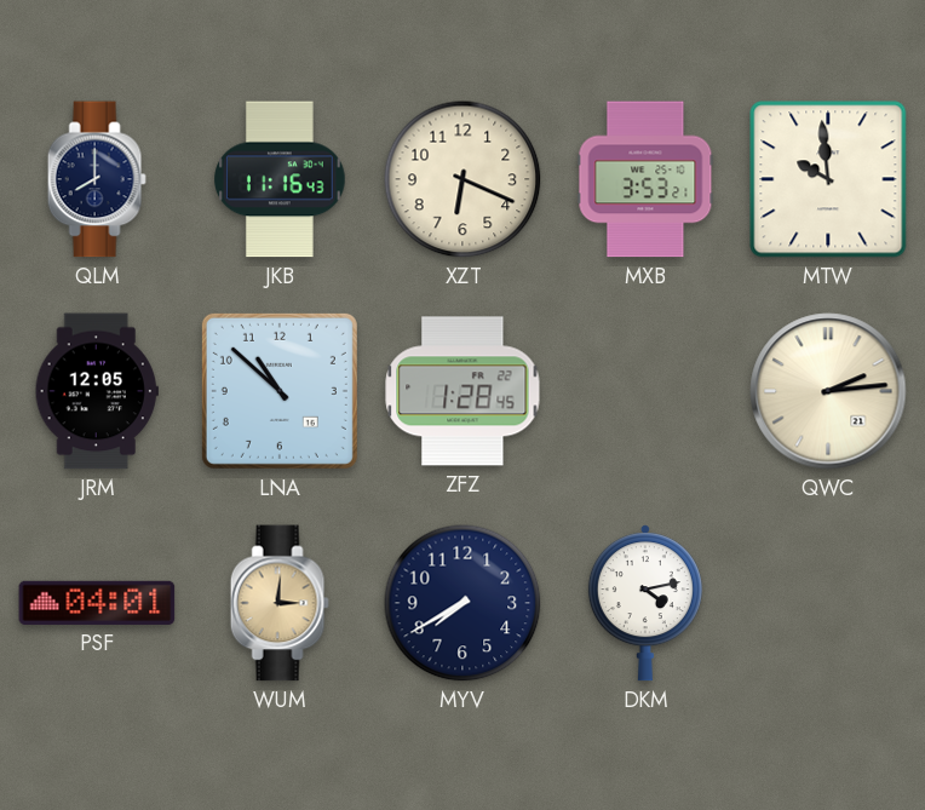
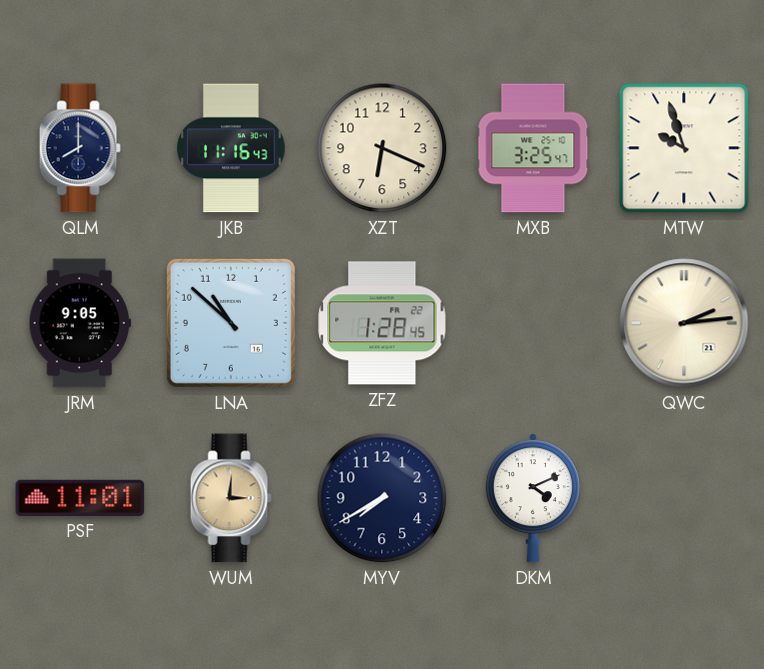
MXB: 3:53 -> 3:25 (533, 148)
MTW: 9:59 -> 9:57 (684, 148)
JRM: 12:05 -> 9:05 (80, 323)
PSF: 04:01 -> 11:01 (80, 498)
DKM: 4:13 -> 4:11 (533, 498)
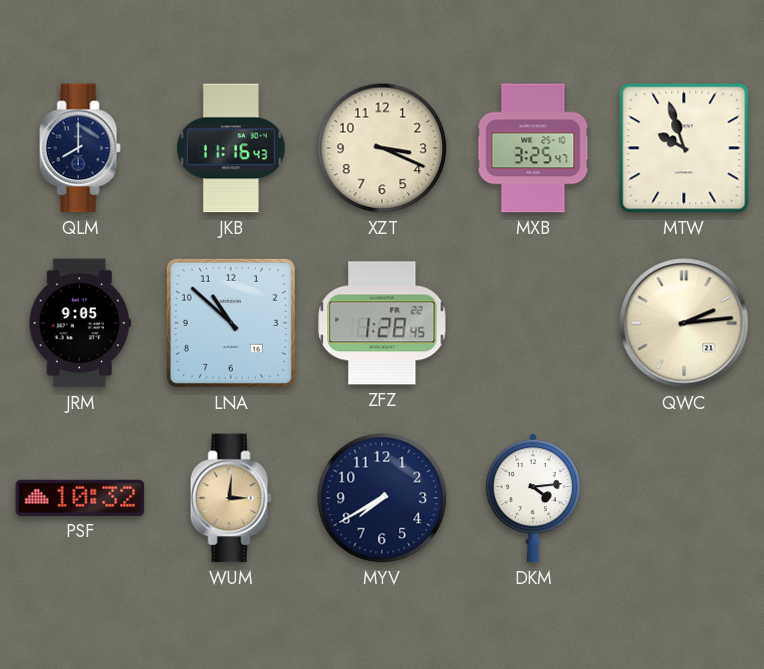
XZT: 6:19 -> 3:19 (382, 148)
PSF: 11:01 -> 10:32 (80, 498)
DKM: 4:11 -> 4:14 (533, 498)
